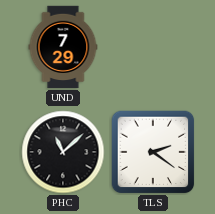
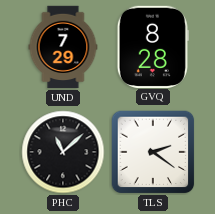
GVQ: none -> 8:28 (153, 46)
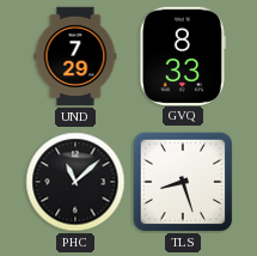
GVQ: 8:28 -> 8:33 (183, 55)
TLS: 2:21 -> 8:27 (183, 182)
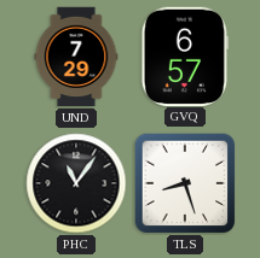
GVQ: 8:33 -> 6:57 (185, 55)
PHC: 11:08 -> 11:06 (76, 183)
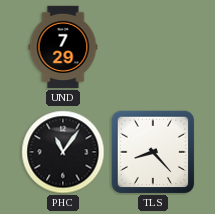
GVQ: 6:57 -> none (185, 55)
TLS: 8:27 -> 8:23 (153, 152)
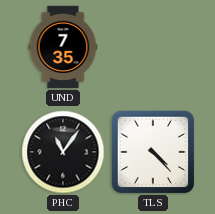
UND: 7:29 -> 7:35 (63, 47)
TLS: 8:23 -> 4:23 (153, 152)
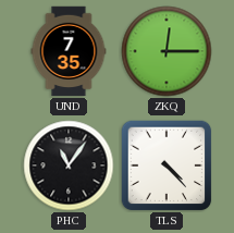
ZKQ: none -> 12:15 (167, 51)
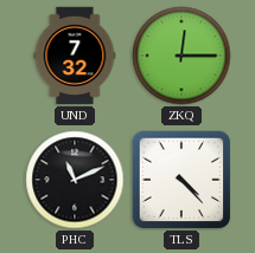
UND: 7:35 -> 7:32 (75, 56)
PHC: 11:06 -> 11:11 (75, 180)
